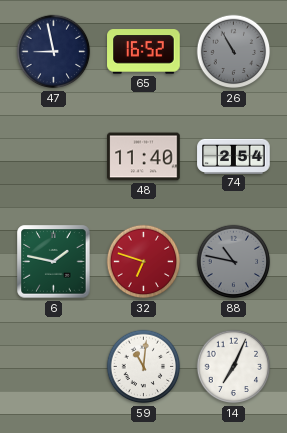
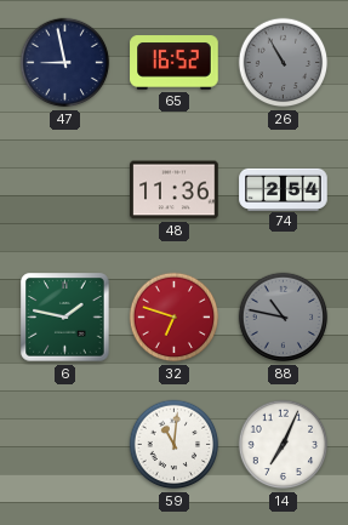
48: 11:40 -> 11:36 (175, 190)
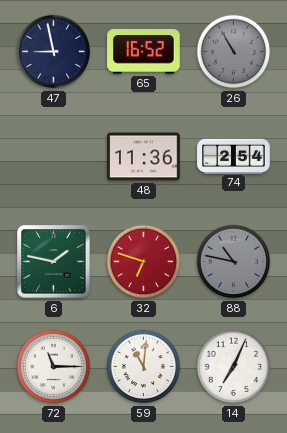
72: none -> 11:15 (54, 367)
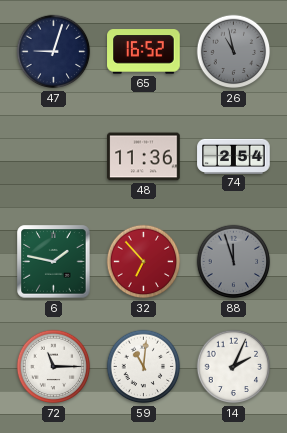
47: 8:58 -> 9:03 (54, 52)
26: 10:55 -> 10:58 (234, 52)
32: 6:48 -> 6:53 (144, 262)
88: 10:47 -> 11:57 (234, 262)
14: 7:04 -> 2:04 (234, 367)
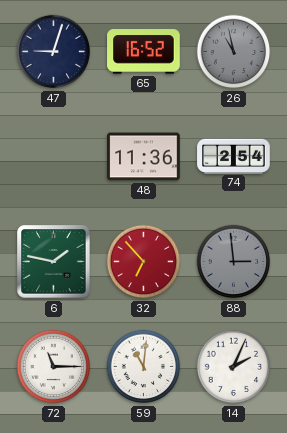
88: 11:57 -> 2:59 (234, 262)
